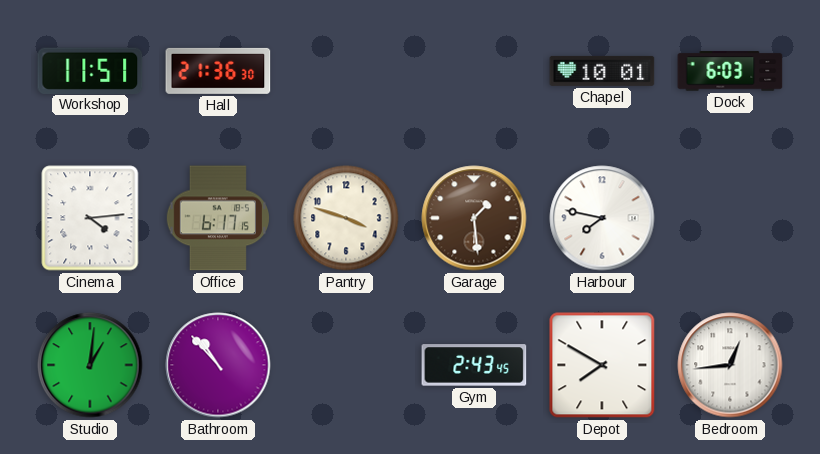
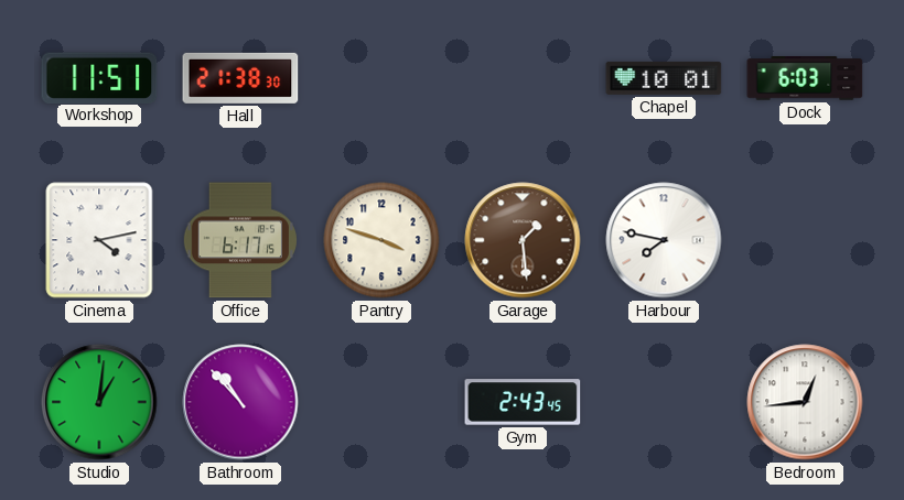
Hall: 21:36 -> 21:38 (240, 78)
Cinema: 4:14 -> 4:13 (99, 240)
Depot: 7:50 -> none (602, 365)
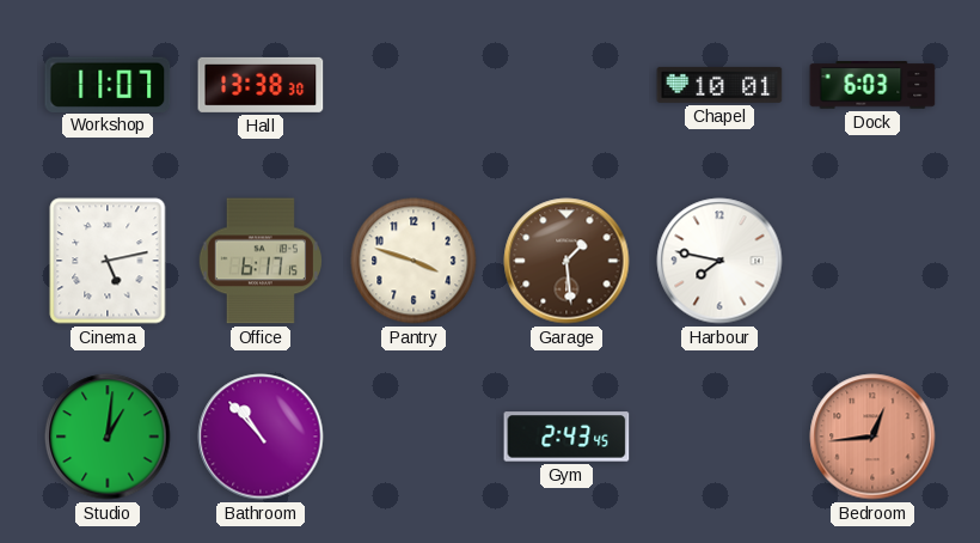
Workshop: 11:51 -> 11:07 (108, 84)
Hall: 21:38 -> 13:38 (261, 85)
Cinema: 4:13 -> 5:13 (108, 261)
Bedroom dial: white -> salmon (872, 437)
